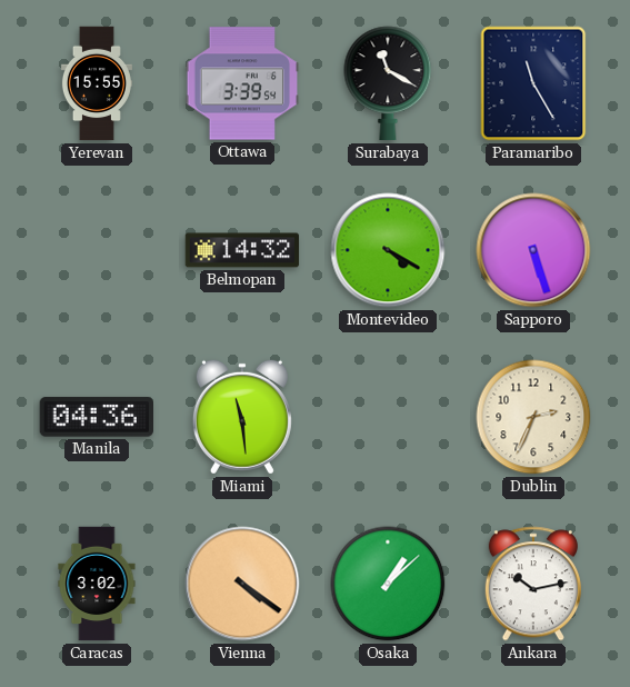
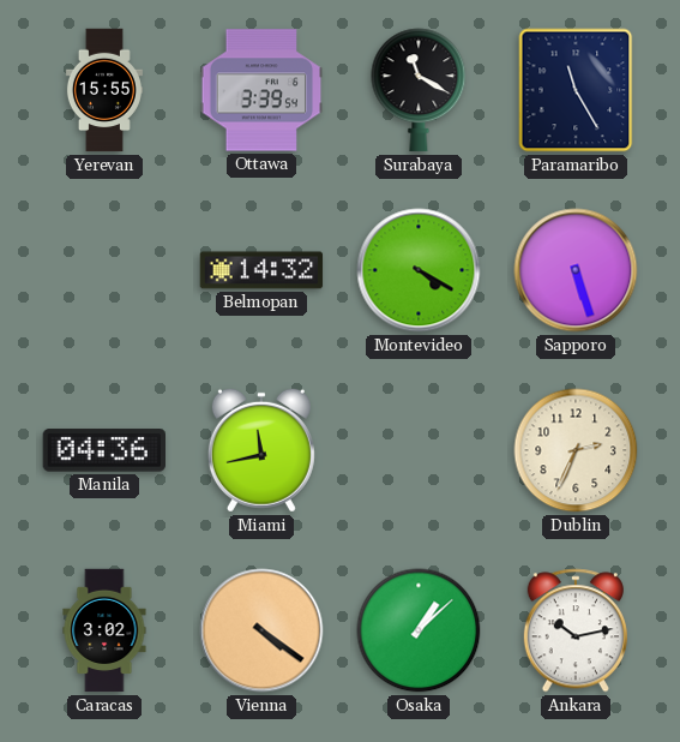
Miami: 11:29 -> 11:43 (261, 450)
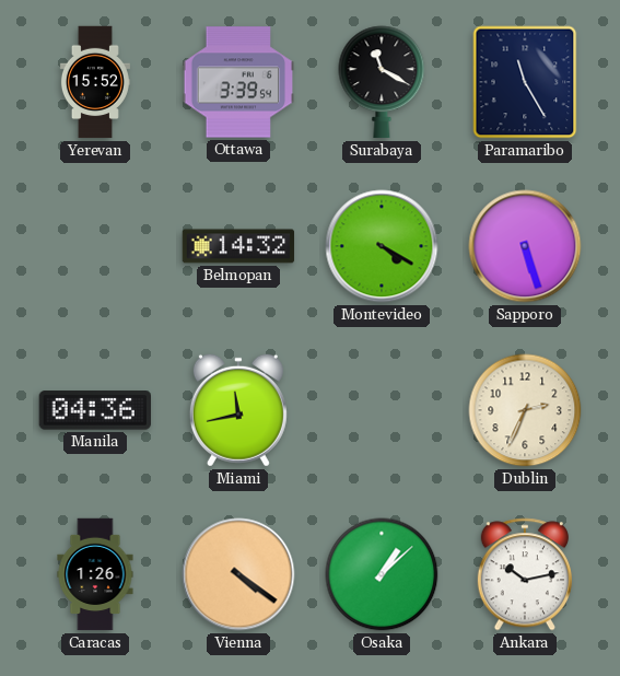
Yerevan: 15:55 -> 15:52 (95, 82)
Caracas: 3:02 -> 1:26 (95, 574)
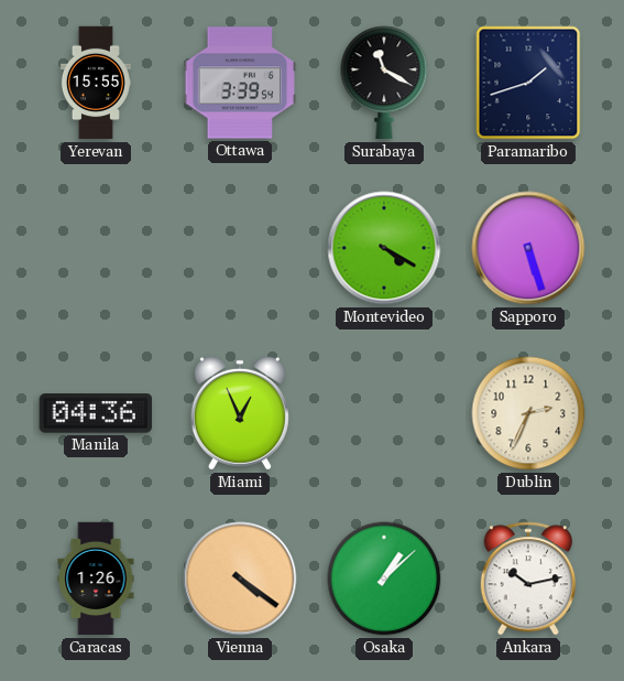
Yerevan: 15:52 -> 15:55 (96, 83)
Paramaribo: 11:25 -> 1:42 (528, 83)
Belmopan: 14:32 -> none (238, 246)
Miami: 11:43 -> 12:56 (240, 413)
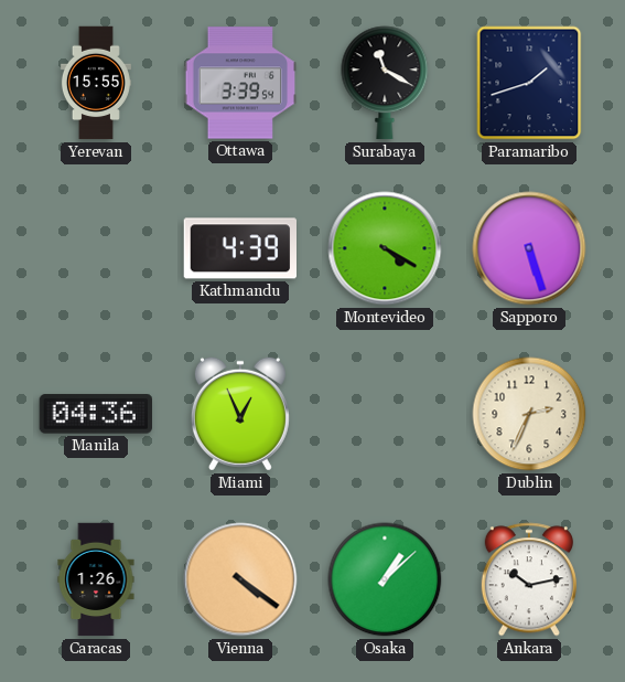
Kathmandu: none -> 4:39 (239, 248)
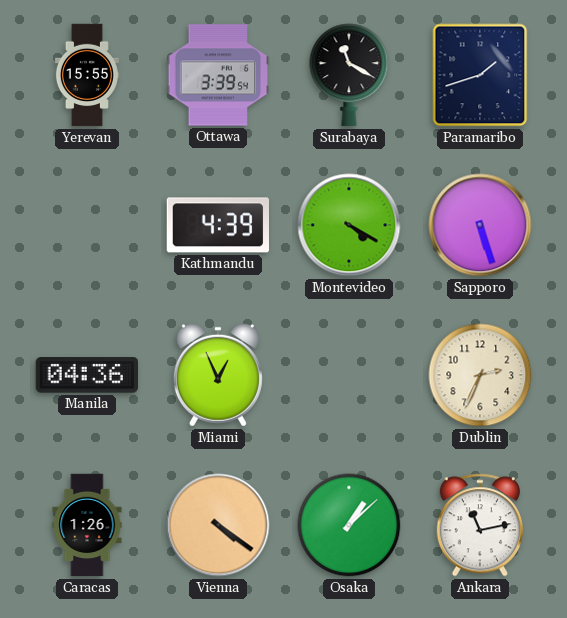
Ankara: 10:13 -> 11:13 (480, 525)
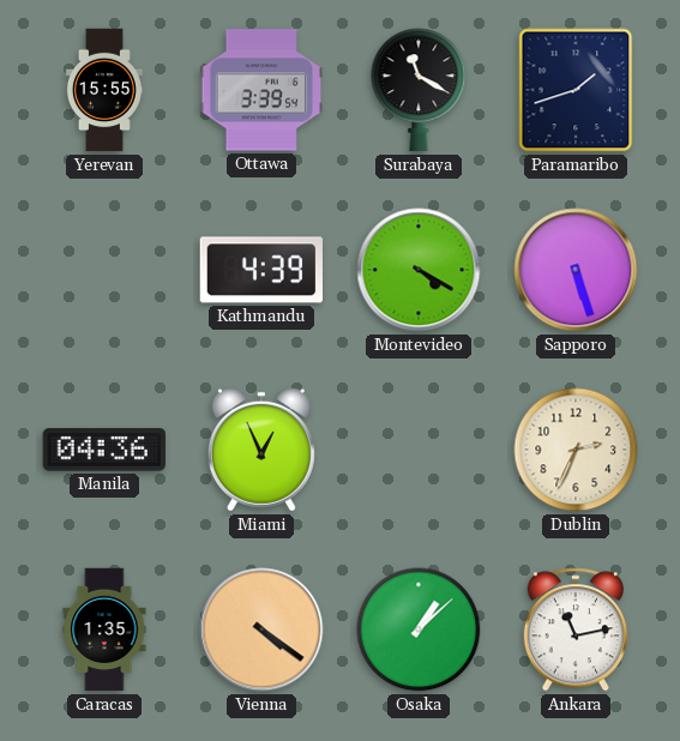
Caracas: 1:26 -> 1:35 (104, 629)
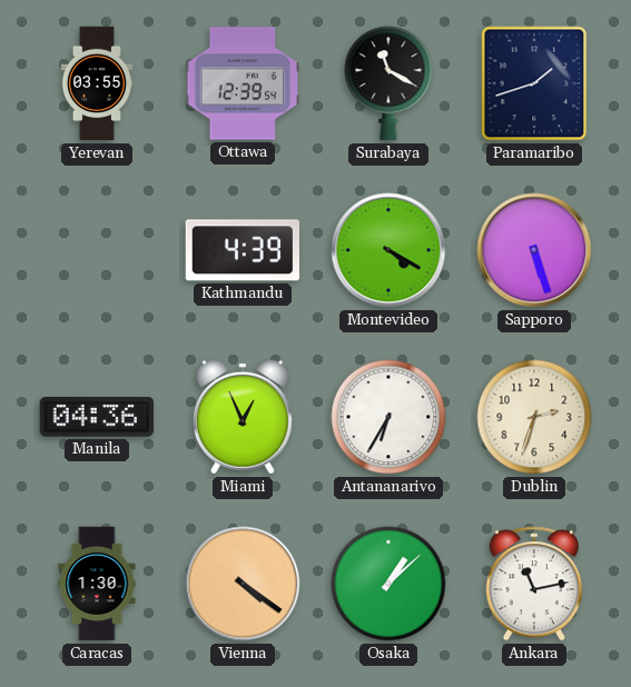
Yerevan: 15:55 -> 03:55 (97, 83)
Ottawa: 3:39 -> 12:39 (243, 83)
Antananarivo: none -> 6:35 (388, 417)
Dublin: 2:34 -> 2:33 (534, 417)
Caracas: 1:35 -> 1:30 (97, 584)
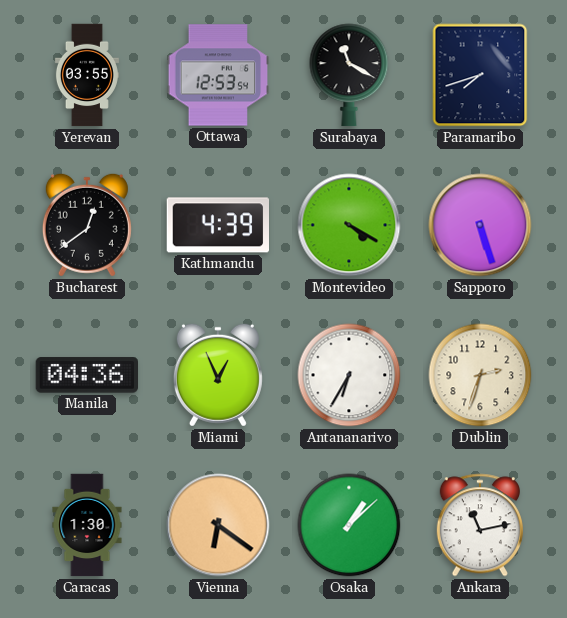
Ottawa: 12:39 -> 12:53 (218, 75)
Paramaribo: 1:42 -> 7:42 (480, 75)
Bucharest: none -> 12:39 (87, 225)
Vienna: 4:21 -> 6:21 (218, 525)
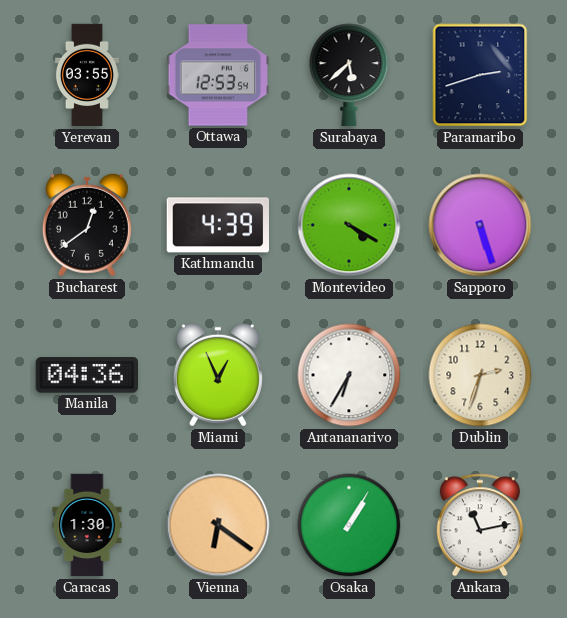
Surabaya: 11:20 -> 5:38 (349, 75)
Paramaribo: 7:42 -> 2:42 (480, 75)
Osaka: 1:08 -> 1:05 (349, 525)
